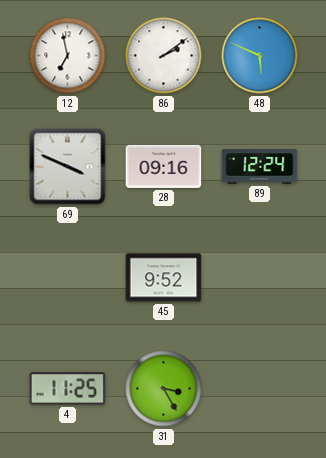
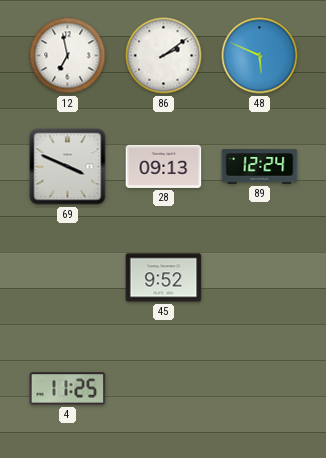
28: 09:16 -> 09:13 (164, 166)
31: 3:25 -> none (164, 389)
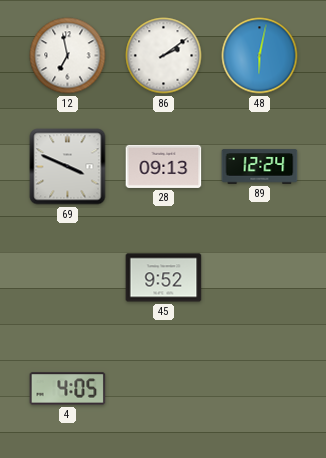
48: 5:49 -> 6:02 (260, 56)
4: 11:25 -> 4:05 (68, 389)
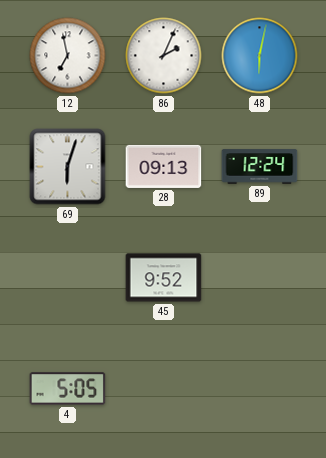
86: 2:09 -> 2:04 (164, 56)
69: 3:49 -> 6:03 (68, 167)
4: 4:05 -> 5:05 (68, 389)
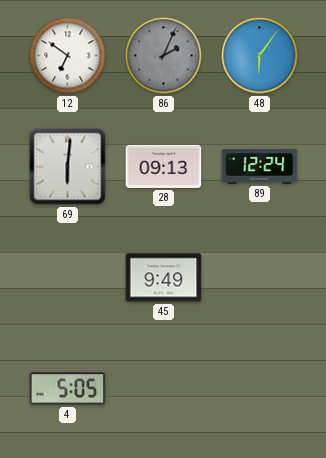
12: 6:58 -> 6:51 (68, 56)
86 dial: white -> grey (164, 56)
48: 6:02 -> 6:06 (260, 56)
69: 6:03 -> 6:01 (68, 167)
45: 9:52 -> 9:49 (164, 278)
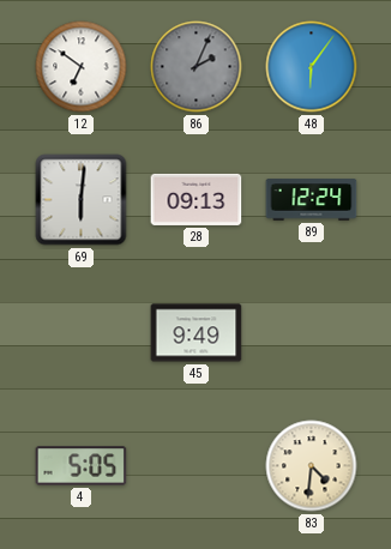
83: none -> 4:31 (312, 466)
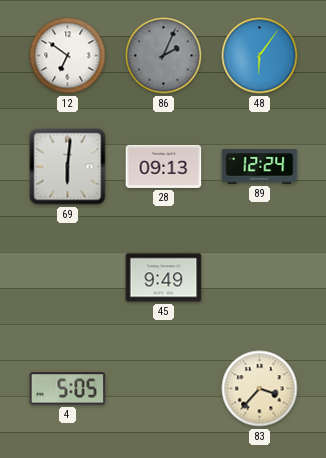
83: 4:31 -> 3:37 (260, 389)
